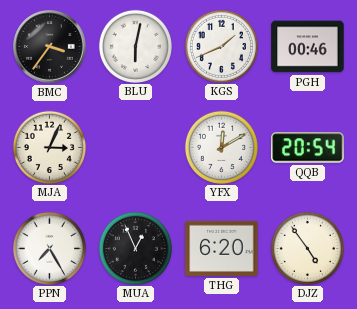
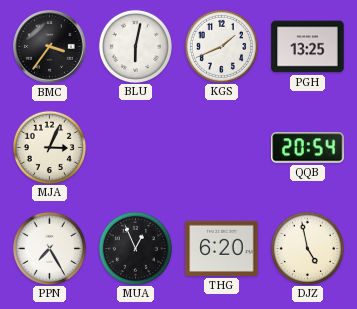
PGH: 00:46 -> 13:25 (308, 47)
YFX: 12:10 -> none (221, 147)
DJZ: 4:54 -> 4:58 (307, 248)
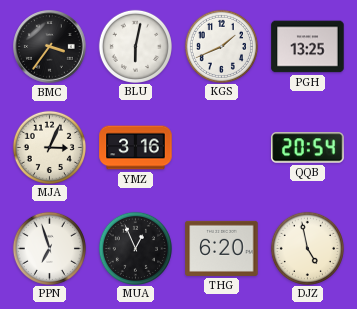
YMZ: none -> 3:16 (136, 148)
PPN: 7:25 -> 6:57 (49, 248)
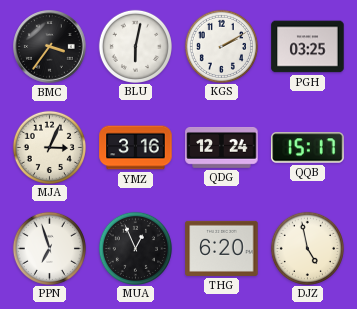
KGS: 1:41 -> 2:10 (221, 46)
PGH: 13:25 -> 03:25 (308, 47)
QDG: none -> 12:24 (222, 148)
QQB: 20:54 -> 15:17 (308, 148)
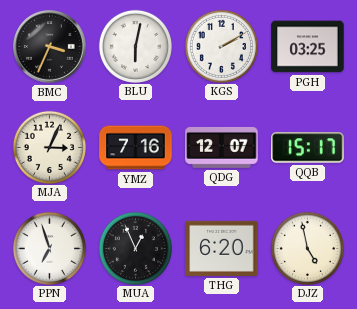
BMC: 3:36 -> 3:34 (50, 47)
YMZ: 3:16 -> 7:16 (136, 148)
QDG: 12:24 -> 12:07 (222, 148)
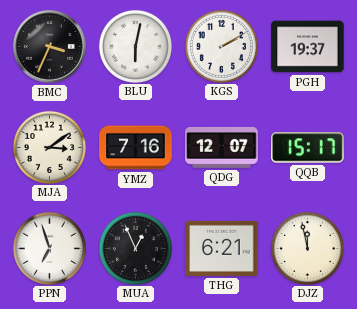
PGH: 03:25 -> 19:37 (308, 47)
MJA: 3:04 -> 3:09 (49, 147)
THG: 6:20 -> 6:21 (222, 248)
DJZ: 4:58 -> 11:58 (307, 248)
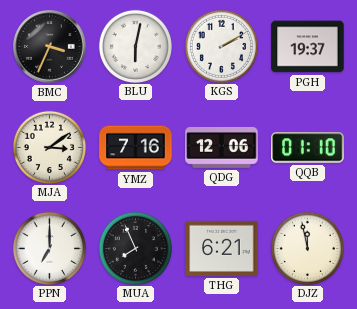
QDG: 12:07 -> 12:06 (222, 148)
QQB: 15:17 -> 01:10 (308, 148)
PPN: 6:57 -> 7:00 (49, 248)
MUA: 12:56 -> 7:56 (135, 248)
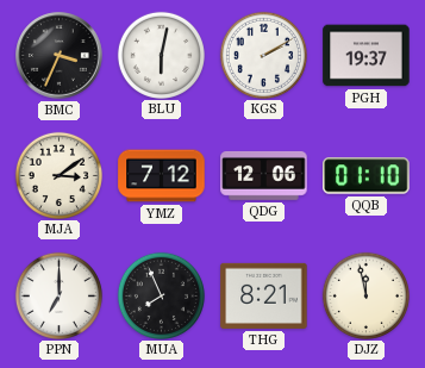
YMZ: 7:16 -> 7:12 (162, 176)
THG: 6:21 -> 8:21 (264, 295)
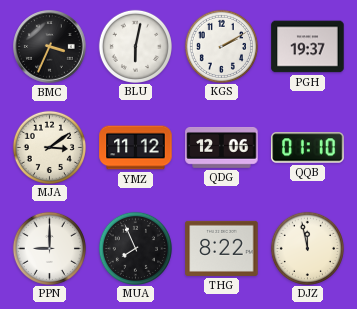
YMZ: 7:12 -> 11:12 (136, 148)
PPN: 7:00 -> 9:00 (49, 248)
THG: 8:21 -> 8:22 (222, 248)
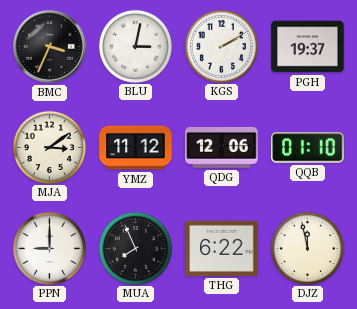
BLU: 6:02 -> 3:02 (135, 46)
THG: 8:22 -> 6:22 (222, 248)
